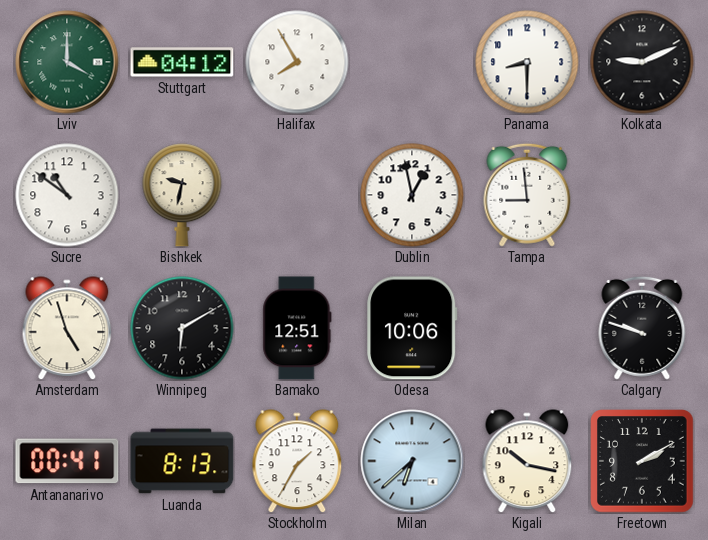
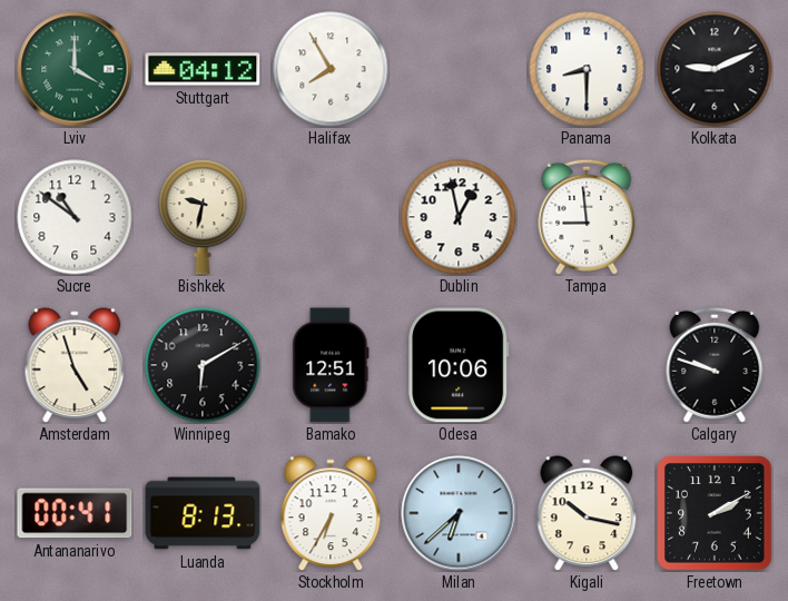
Stockholm: 1:35 -> 6:35 (331, 513)
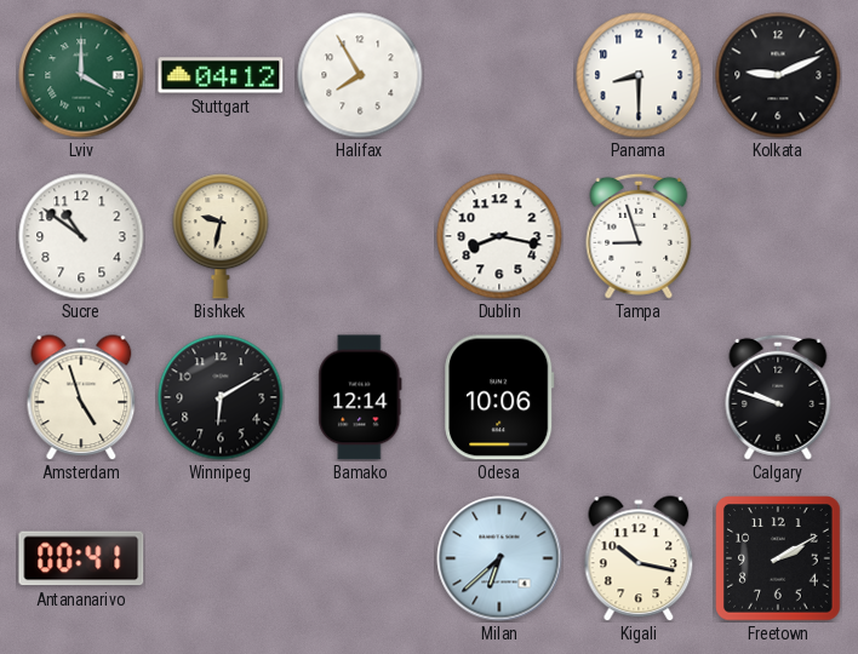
Dublin: 12:58 -> 8:17 (499, 236)
Tampa: 8:59 -> 8:57 (639, 236)
Bamako: 12:51 -> 12:14 (360, 397)
Luanda: 8:13 -> none (203, 513)
Stockholm: 6:35 -> none (331, 513)
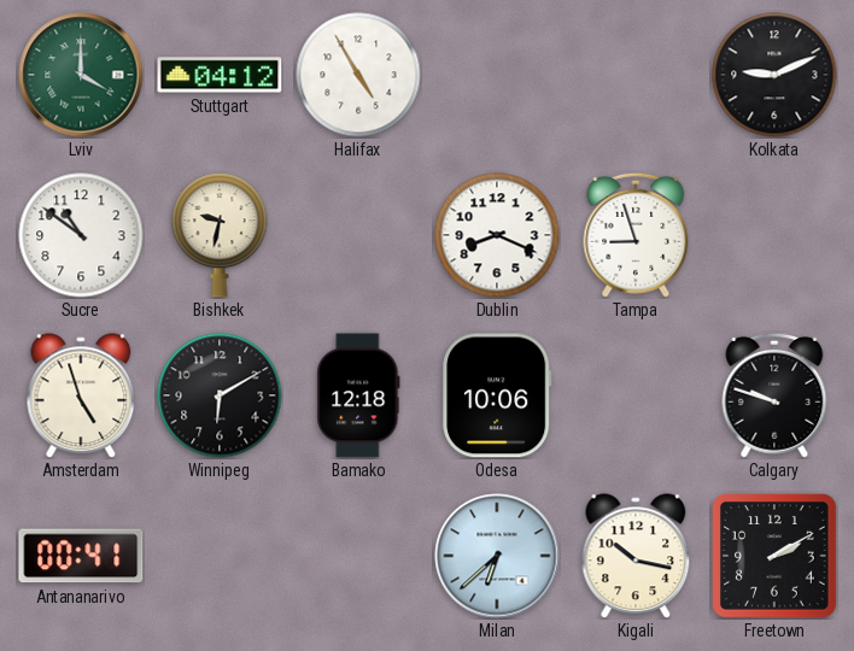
Halifax: 7:55 -> 4:55 (358, 75)
Panama: 8:30 -> none (639, 75)
Dublin: 8:17 -> 8:19 (497, 235)
Bamako: 12:14 -> 12:18 (358, 395)
